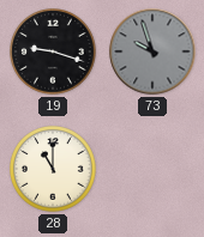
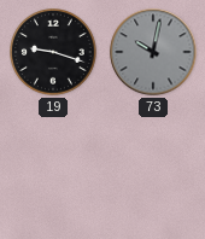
73: 9:57 -> 10:02 (153, 52)
28: 11:00 -> none (54, 170)
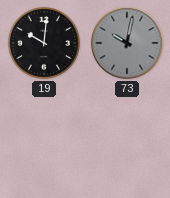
19: 9:18 -> 10:01 (45, 44)
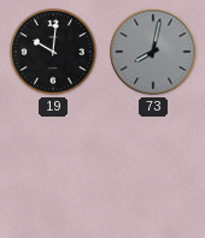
73: 10:02 -> 8:02 (153, 52)
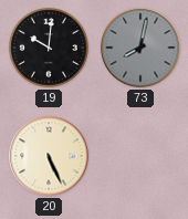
20: none -> 5:26 (49, 156)
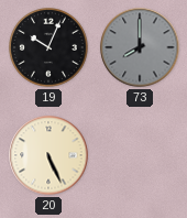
19: 10:01 -> 10:04 (50, 48)
73: 8:02 -> 8:00 (140, 47)
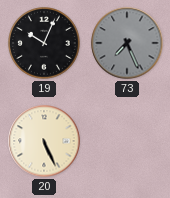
73: 8:00 -> 7:26 (127, 43)
